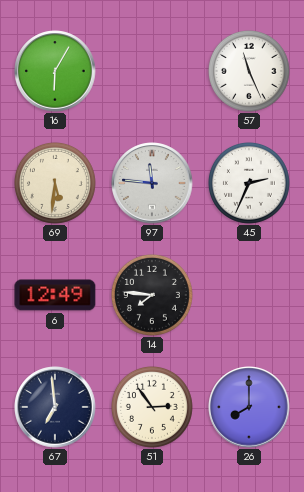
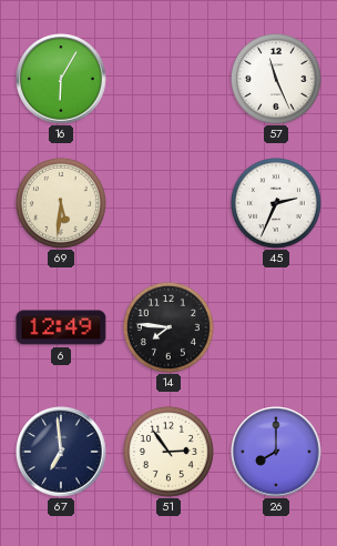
97: 11:46 -> none (152, 183)
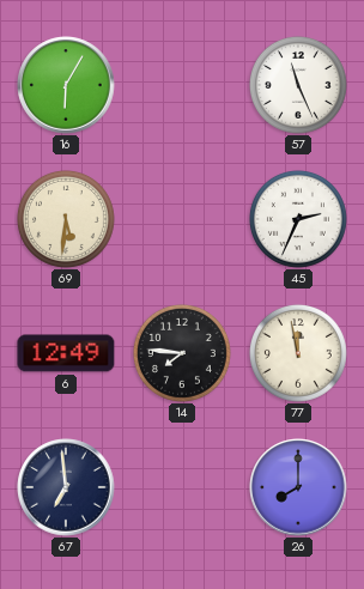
77: none -> 11:58 (298, 353)
51: 2:54 -> none (168, 452)
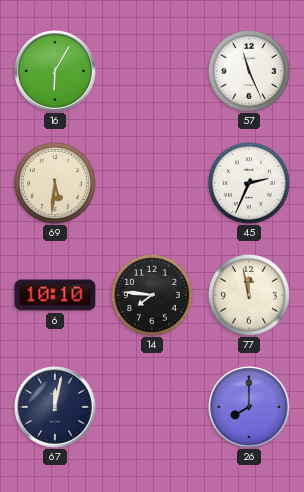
6: 12:49 -> 10:10 (55, 295)
67: 6:59 -> 12:02 (55, 407)
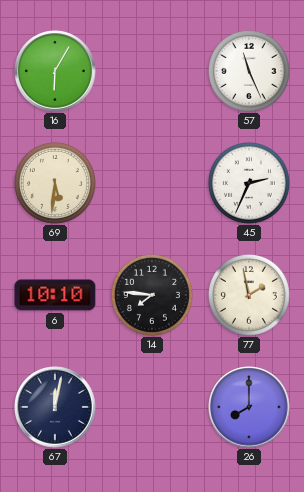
77: 11:58 -> 1:58 (249, 295)
